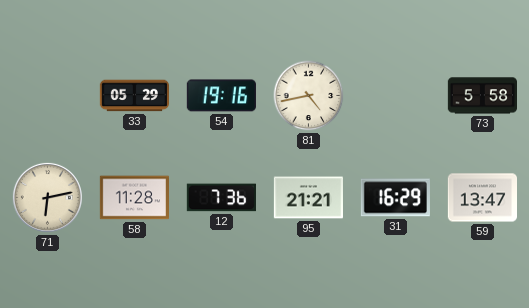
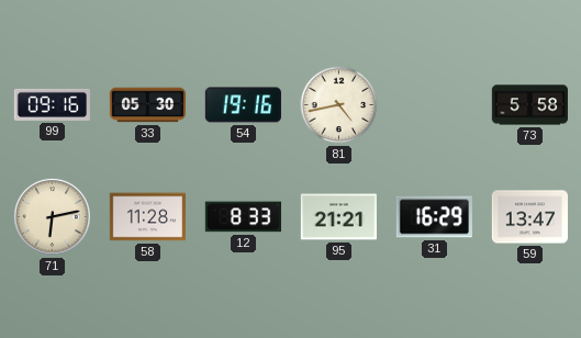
99: none -> 09:16 (52, 104)
33: 05:29 -> 05:30 (147, 105)
12: 7:36 -> 8:33 (243, 217)
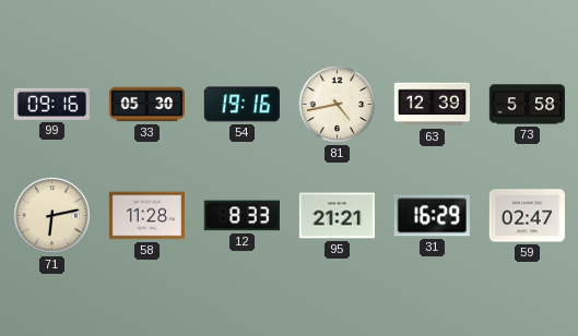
63: none -> 12:39 (432, 105)
59: 13:47 -> 02:47 (527, 216)
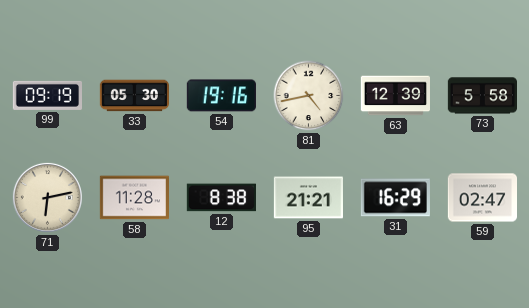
99: 09:16 -> 09:19 (47, 95)
12: 8:33 -> 8:38 (221, 198)
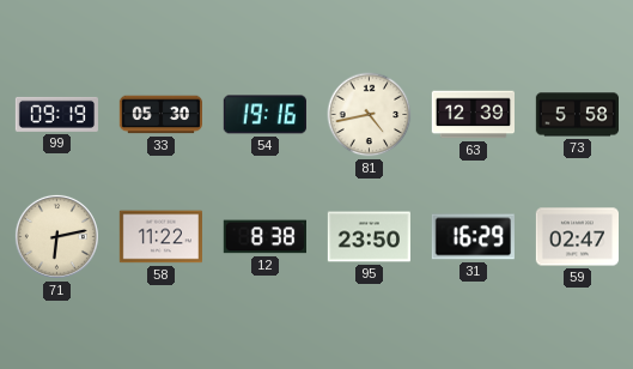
58: 11:28 -> 11:22 (160, 237)
95: 21:21 -> 23:50 (369, 237)
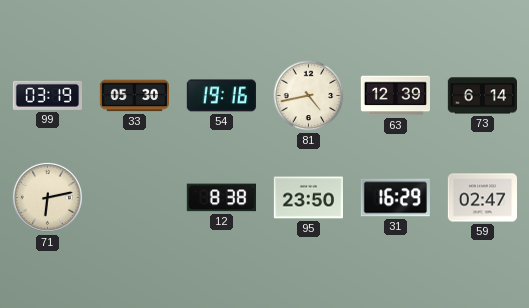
99: 09:19 -> 03:19 (47, 95)
73: 5:58 -> 6:14 (482, 96)
58: 11:22 -> none (160, 237)
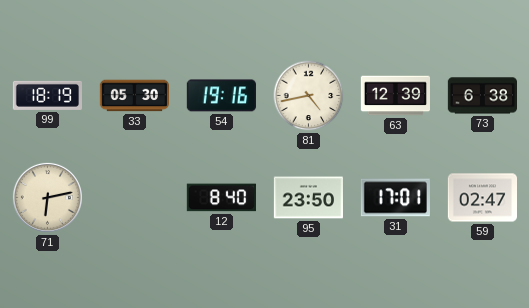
99: 03:19 -> 18:19 (47, 95)
73: 6:14 -> 6:38 (482, 96)
12: 8:38 -> 8:40 (221, 198)
31: 16:29 -> 17:01 (395, 198)
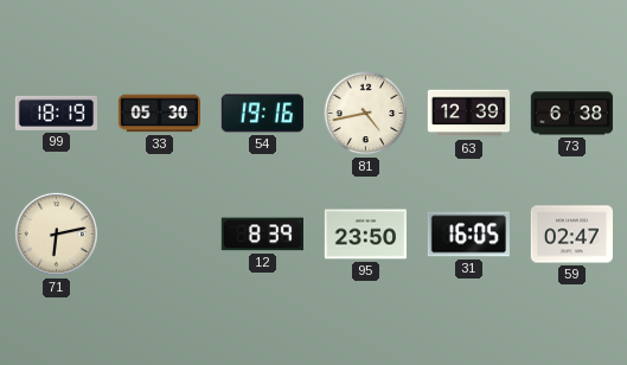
12: 8:40 -> 8:39 (262, 235)
31: 17:01 -> 16:05 (468, 235)
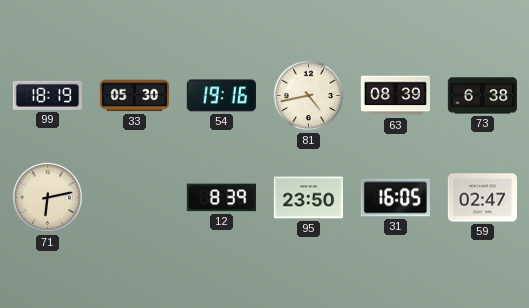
63: 12:39 -> 08:39 (395, 96)
